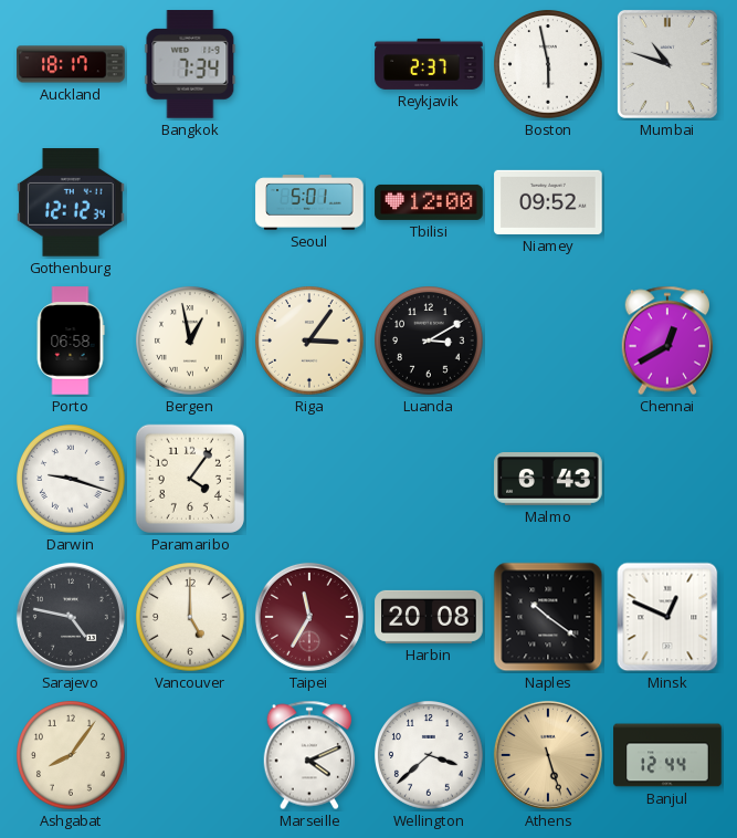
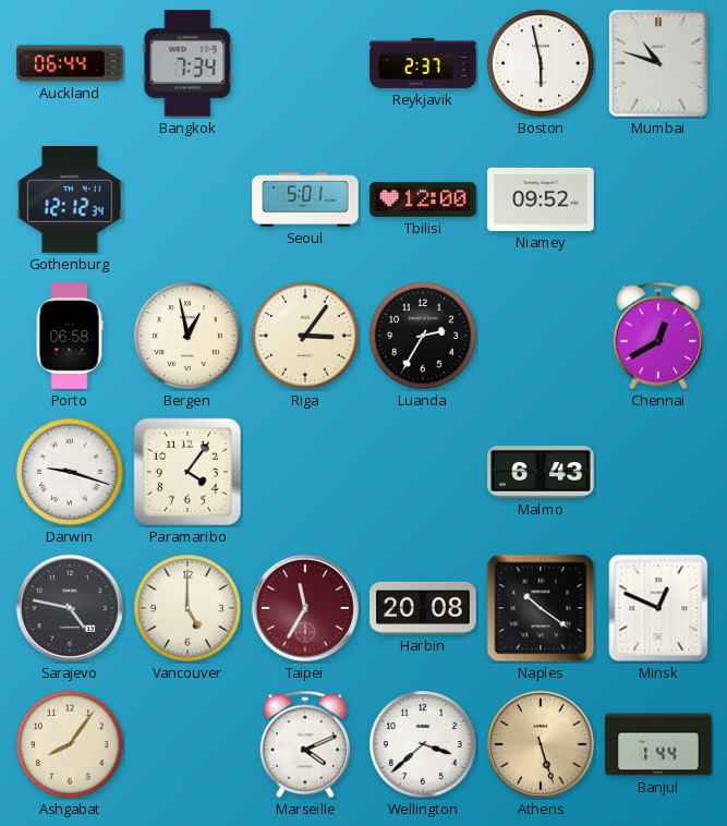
Auckland: 18:17 -> 06:44 (70, 63)
Luanda: 3:10 -> 2:35 (424, 337)
Banjul: 12:44 -> 1:44 (658, 744)
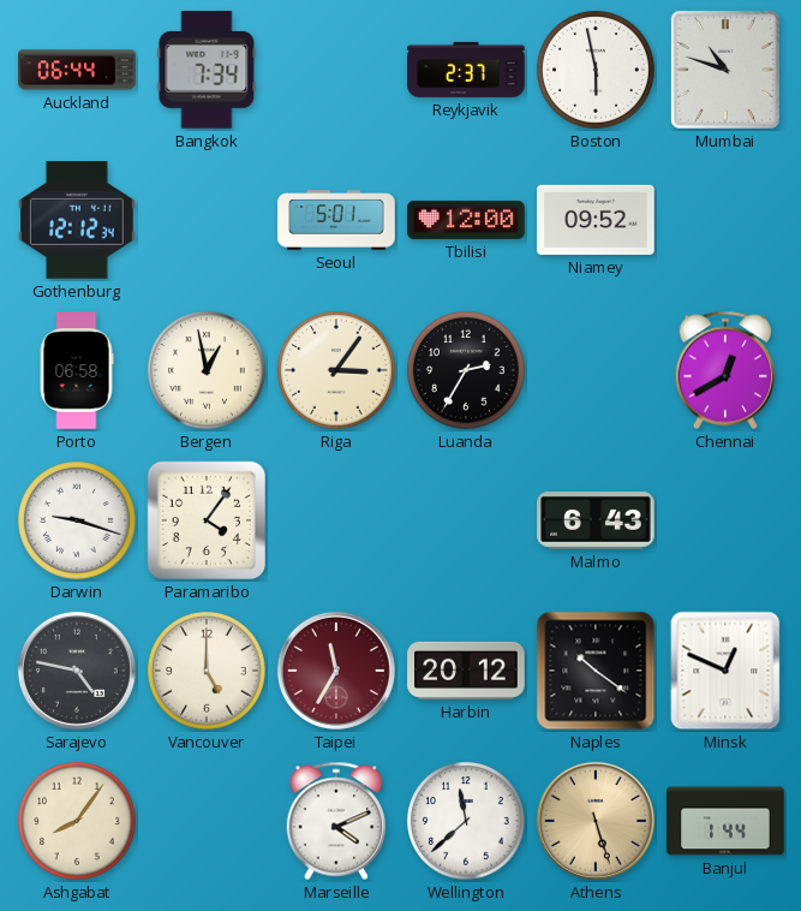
Harbin: 20:08 -> 20:12 (466, 671)
Wellington: 3:38 -> 11:38 (467, 822)
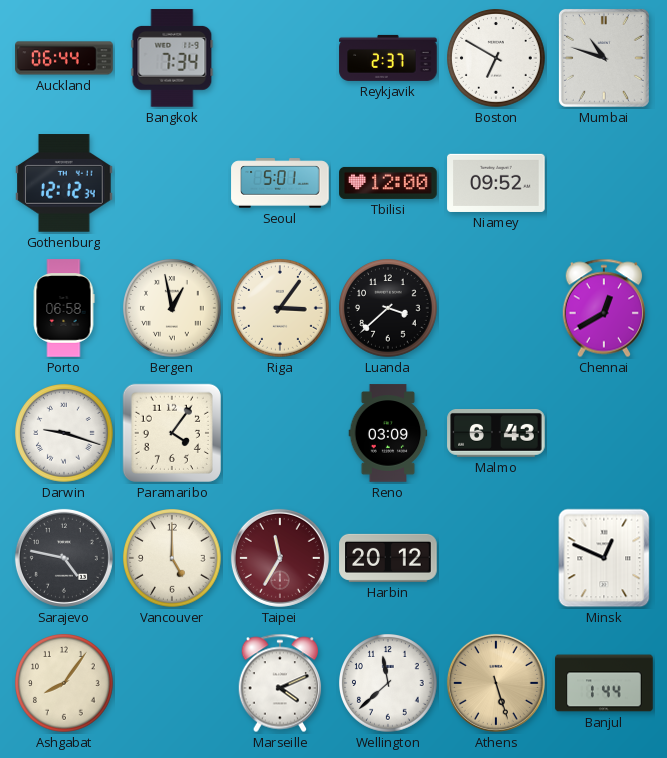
Boston: 5:58 -> 6:50 (497, 59)
Luanda: 2:35 -> 3:38 (389, 309)
Reno: none -> 03:09 (388, 433)
Naples: 10:21 -> none (596, 671)
